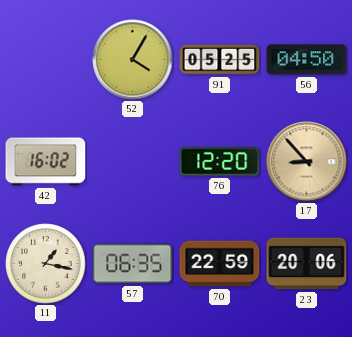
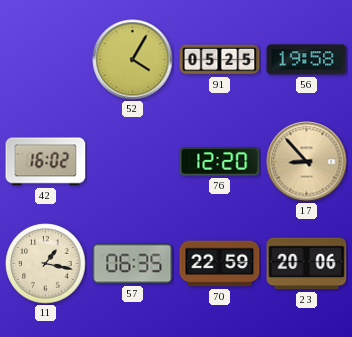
56: 04:50 -> 19:58 (307, 60)
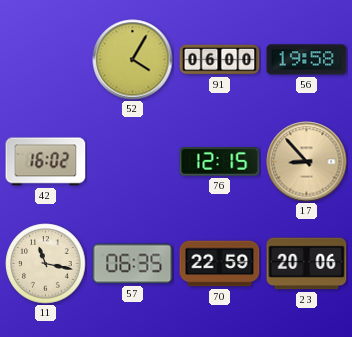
91: 05:25 -> 06:00 (220, 60)
76: 12:20 -> 12:15 (220, 162)
11: 1:17 -> 11:17 (46, 264)
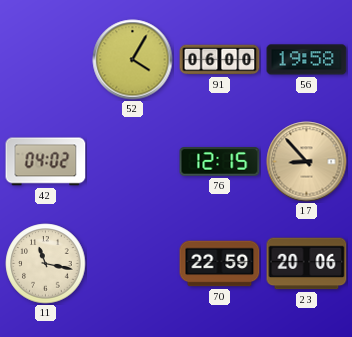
42: 16:02 -> 04:02 (46, 162)
57: 06:35 -> none (133, 264)
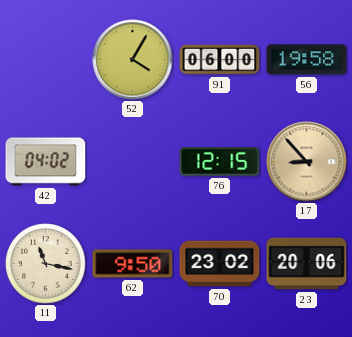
62: none -> 9:50 (133, 264)
70: 22:59 -> 23:02 (220, 264)
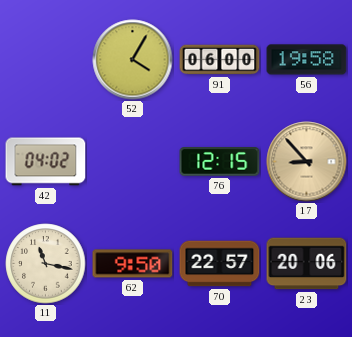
70: 23:02 -> 22:57 (220, 264)
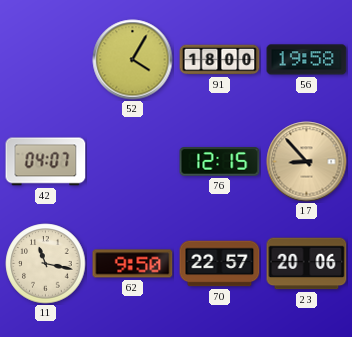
91: 06:00 -> 18:00 (220, 60)
42: 04:02 -> 04:07 (46, 162)
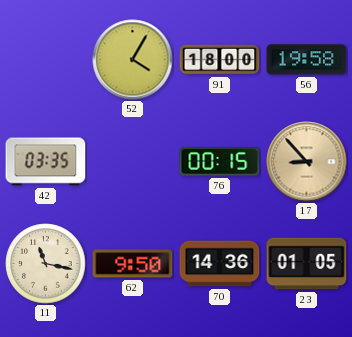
42: 04:07 -> 03:35 (46, 162)
76: 12:15 -> 00:15 (220, 162)
70: 22:57 -> 14:36 (220, 264)
23: 20:06 -> 01:05 (307, 264)
